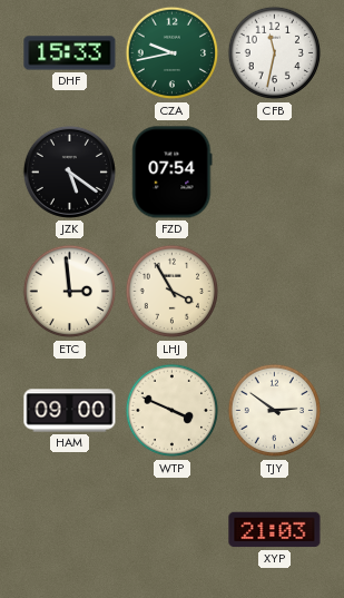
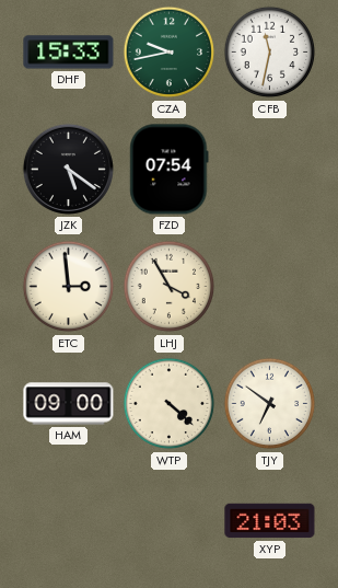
WTP: 3:49 -> 4:22 (170, 404)
TJY: 2:51 -> 6:51 (270, 404)
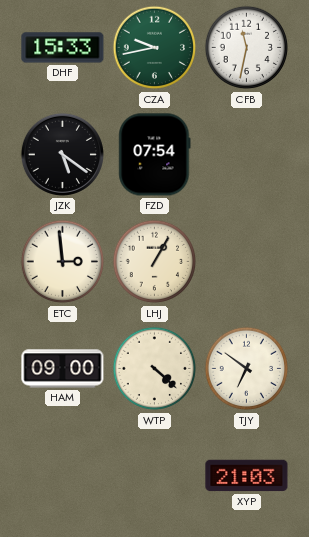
LHJ: 3:55 -> 1:05 (155, 262)
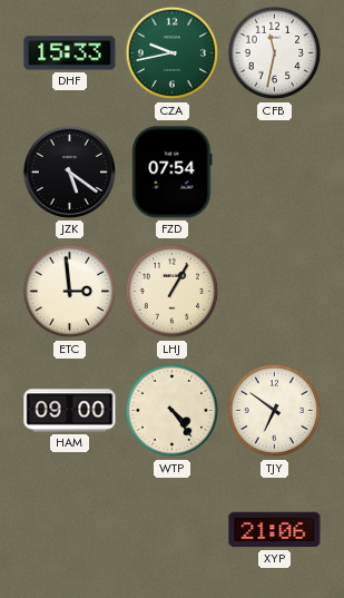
WTP: 4:22 -> 4:24 (173, 411)
XYP: 21:03 -> 21:06 (275, 530)
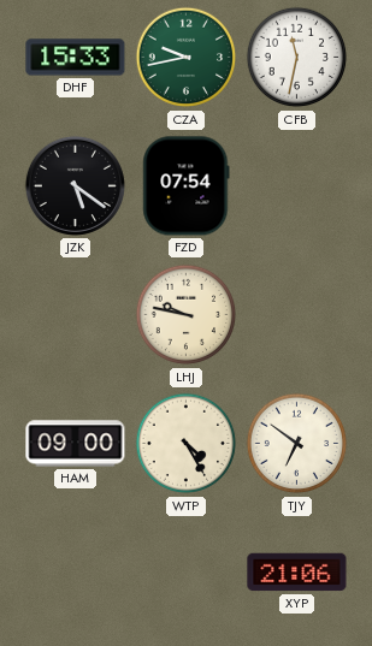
ETC: 2:59 -> none (70, 292)
LHJ: 1:05 -> 9:47 (187, 315)
WTP: 4:24 -> 4:25 (187, 444)
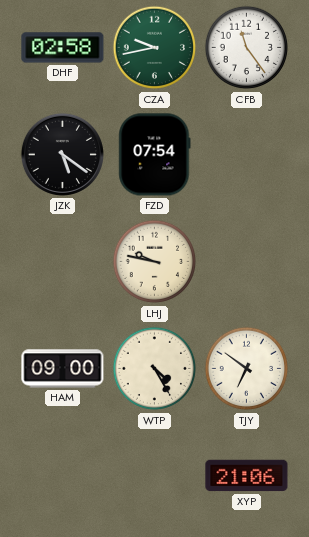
DHF: 15:33 -> 02:58 (63, 48)
CFB: 11:32 -> 11:24 (247, 48)
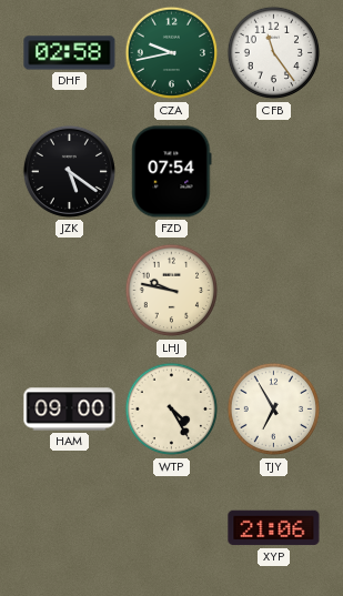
TJY: 6:51 -> 6:55 (274, 410)
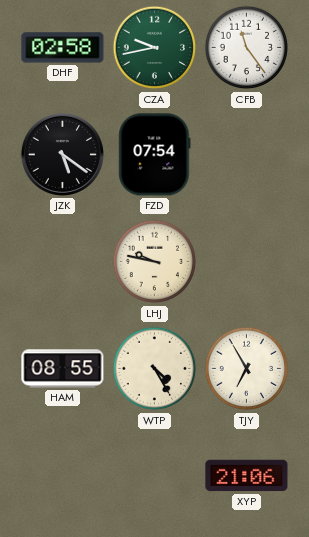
HAM: 09:00 -> 08:55 (63, 369)
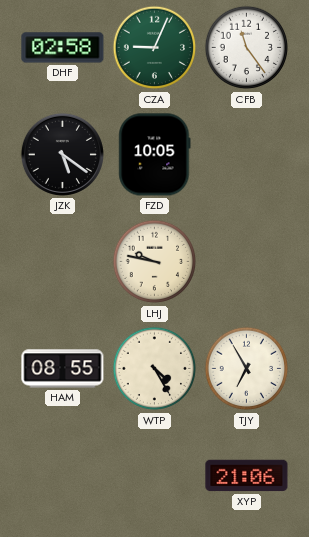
CZA: 9:43 -> 9:04 (155, 48)
FZD: 07:54 -> 10:05 (155, 155)
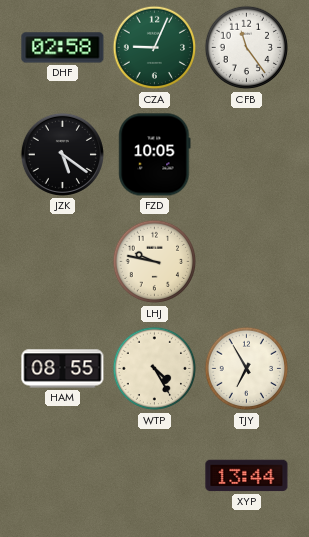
XYP: 21:06 -> 13:44 (247, 476)
